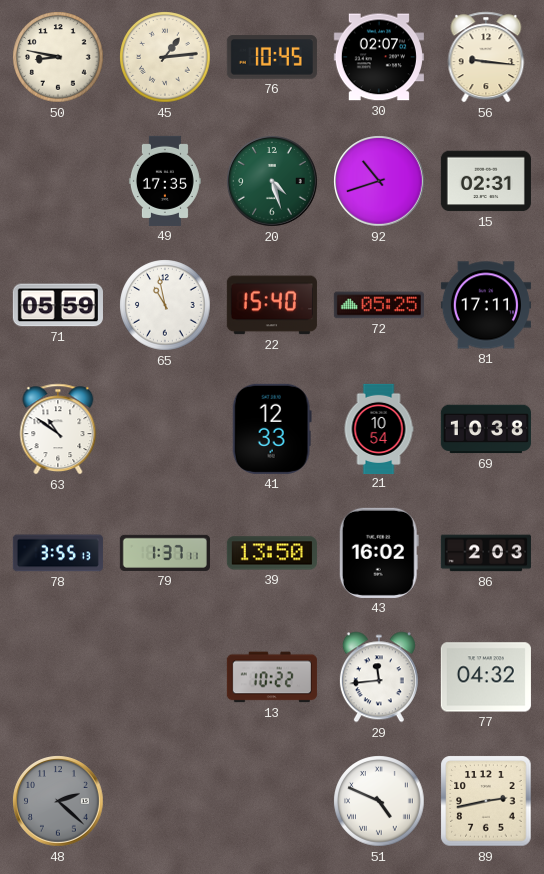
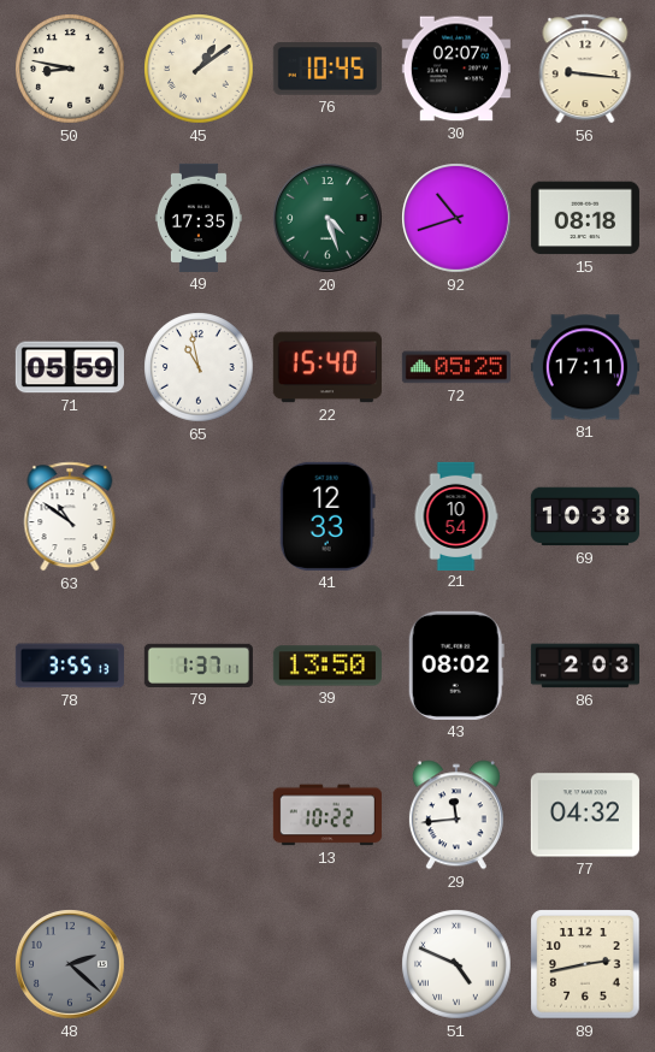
45: 1:14 -> 1:09 (199, 69)
15: 02:31 -> 08:18 (585, 218)
43: 16:02 -> 08:02 (456, 666)
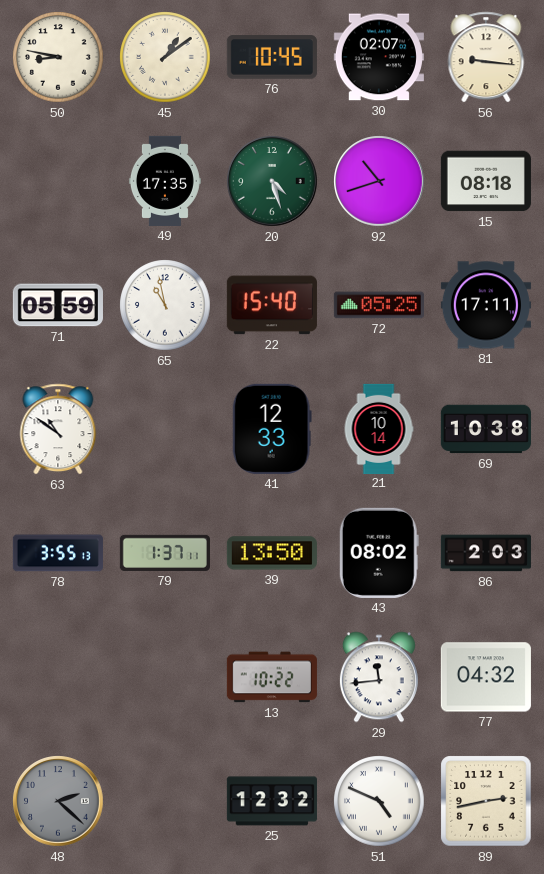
21: 10:54 -> 10:14 (379, 428)
25: none -> 12:32 (272, 801)
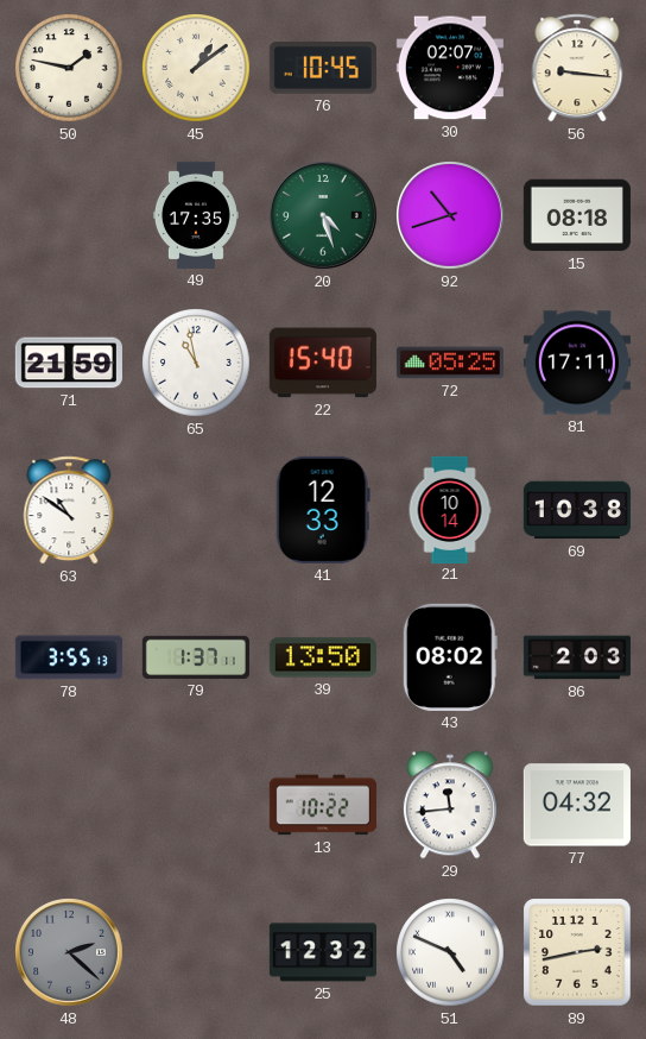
50: 8:47 -> 1:47 (69, 68)
71: 05:59 -> 21:59 (69, 363)
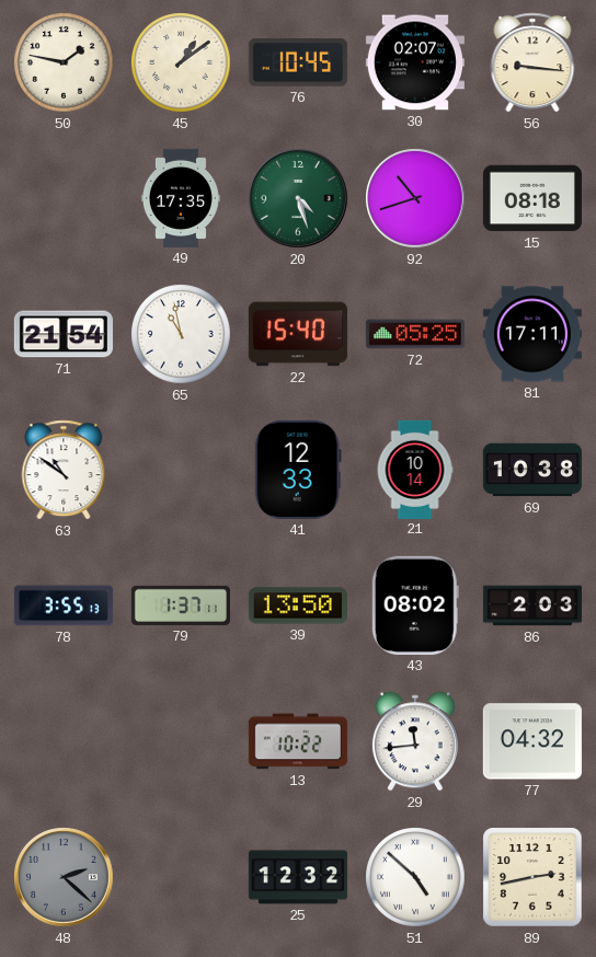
71: 21:59 -> 21:54 (64, 334)
51: 4:49 -> 4:52 (415, 877)
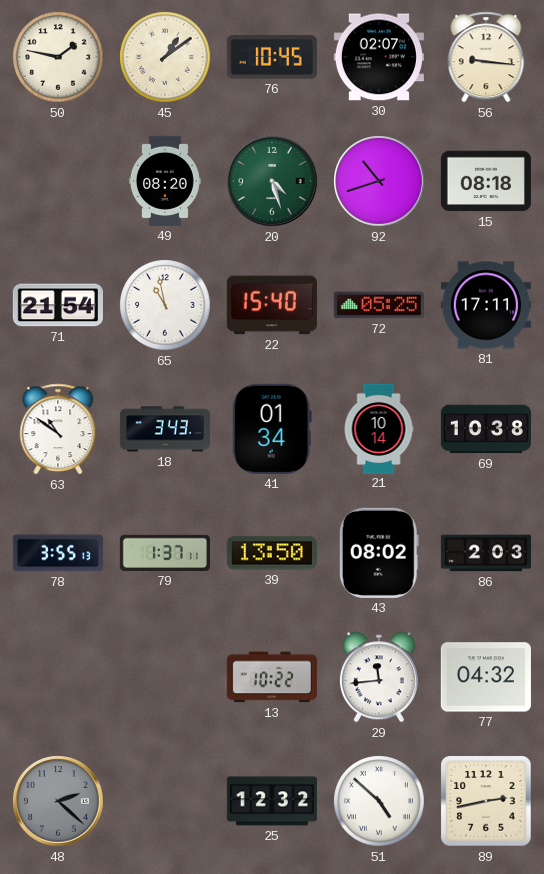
49: 17:35 -> 08:20 (165, 181)
18: none -> 3:43 (164, 429)
41: 12:33 -> 01:34 (272, 429)
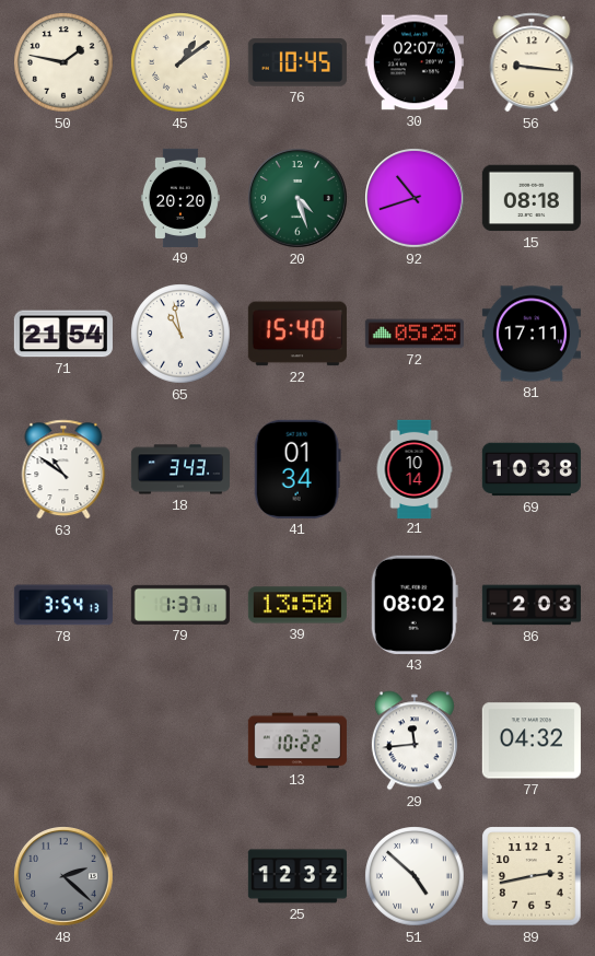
49: 08:20 -> 20:20 (180, 198)
78: 3:55 -> 3:54 (63, 605)
